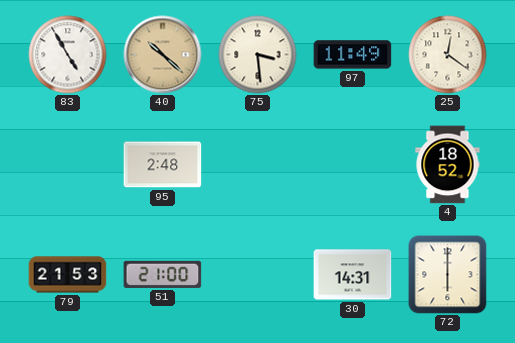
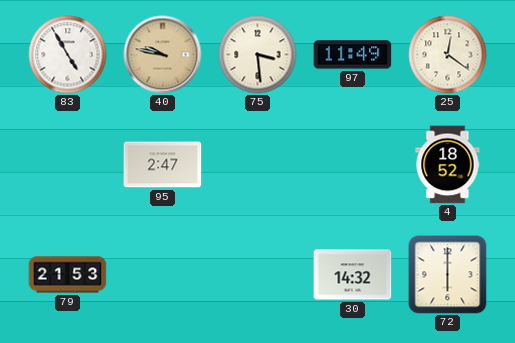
40: 10:22 -> 9:47 (163, 55)
95: 2:48 -> 2:47 (163, 165)
51: 21:00 -> none (163, 274)
30: 14:31 -> 14:32 (353, 275)
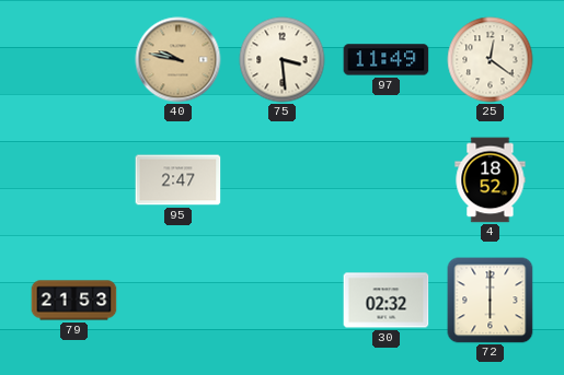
83: 4:55 -> none (68, 55)
30: 14:32 -> 02:32 (387, 301)
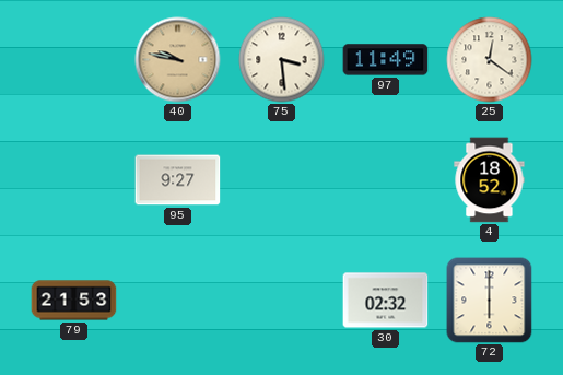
95: 2:47 -> 9:27 (178, 180)
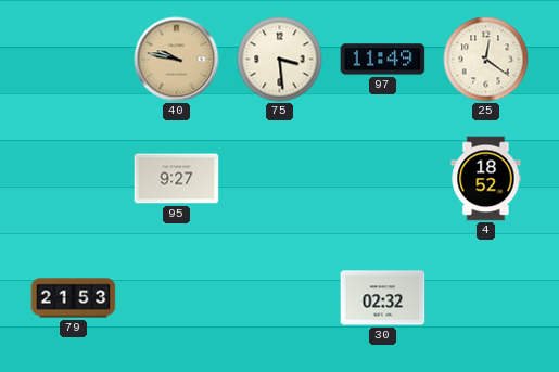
72: 6:00 -> none (490, 301)
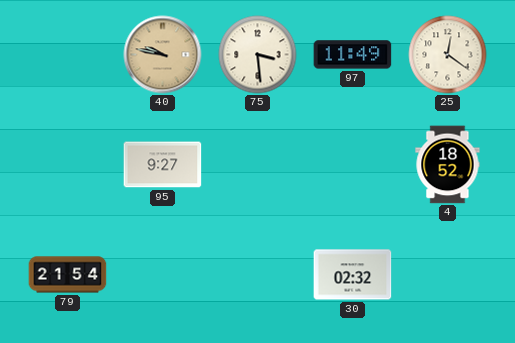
79: 21:53 -> 21:54 (68, 275)
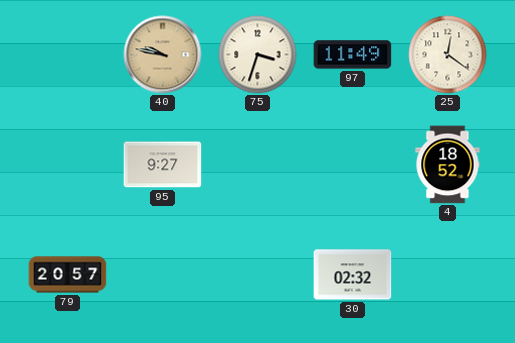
75: 3:29 -> 3:33 (258, 55)
79: 21:54 -> 20:57 (68, 275)
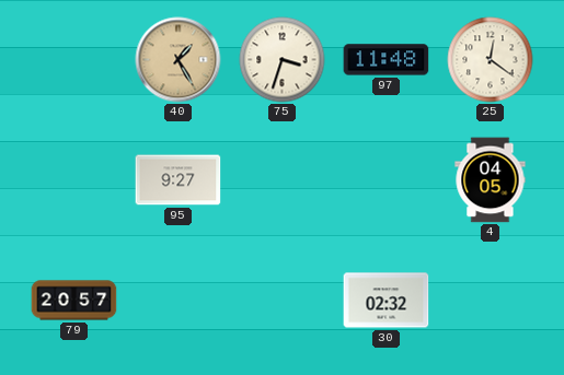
40: 9:47 -> 1:25 (179, 60)
97: 11:49 -> 11:48 (387, 60)
4: 18:52 -> 04:05 (491, 180)
